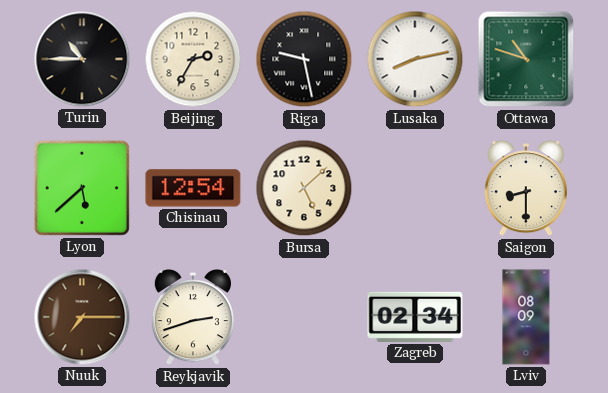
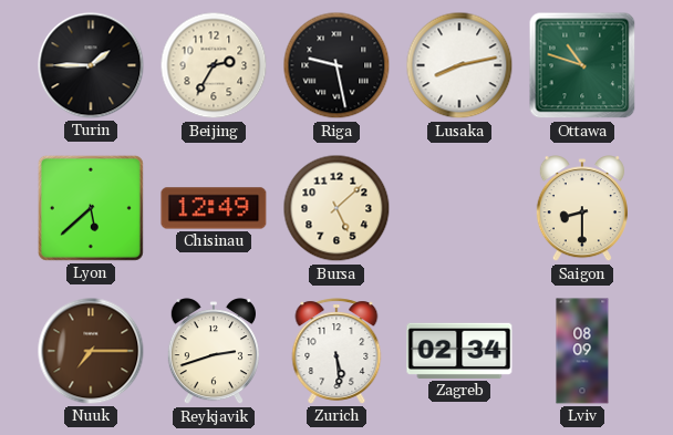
Turin: 10:45 -> 1:45 (91, 65)
Chisinau: 12:54 -> 12:49 (214, 208)
Zurich: none -> 5:29 (336, 351)
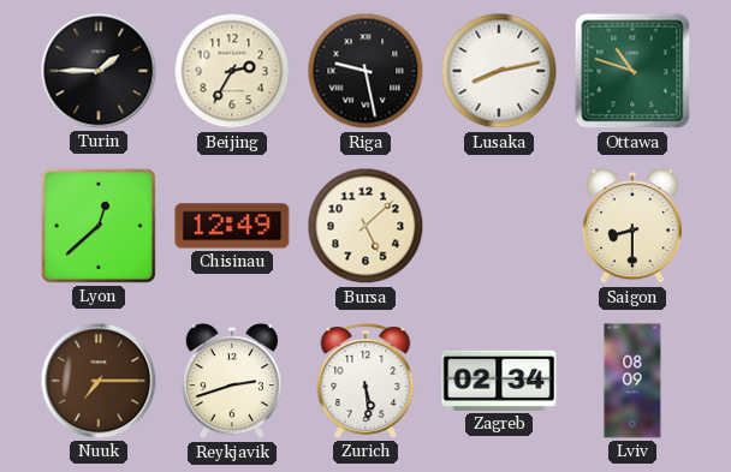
Lyon: 5:38 -> 12:38 (99, 226)
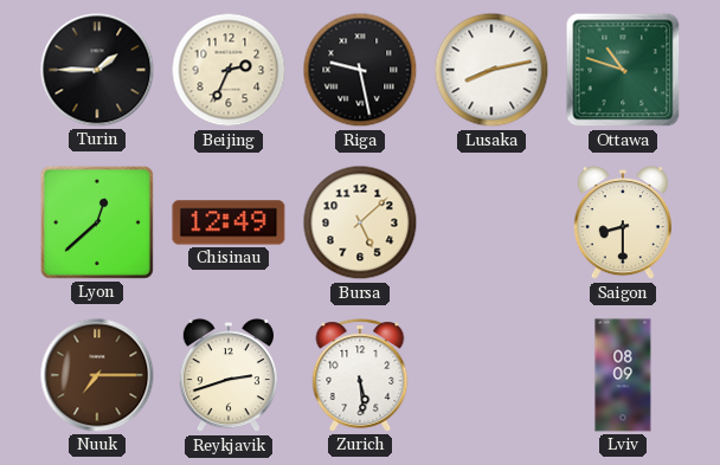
Beijing: 2:35 -> 2:34 (229, 70)
Zagreb: 02:34 -> none (499, 381)
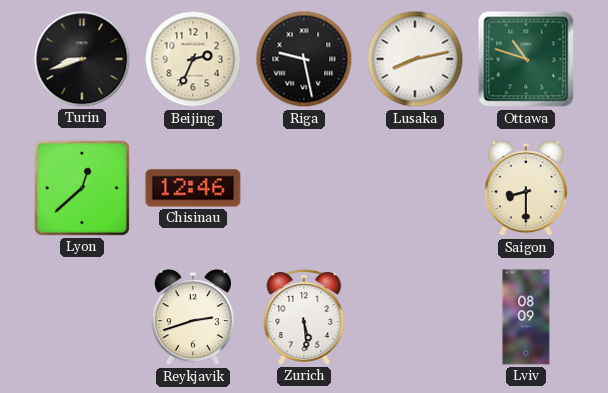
Turin: 1:45 -> 8:42 (82, 59)
Chisinau: 12:49 -> 12:46 (193, 188)
Bursa: 5:08 -> none (360, 222)
Nuuk: 7:15 -> none (97, 375)
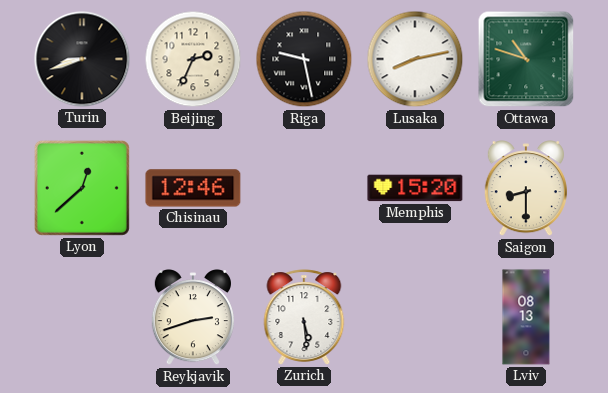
Memphis: none -> 15:20 (415, 188)
Lviv: 08:09 -> 08:13 (526, 317)
